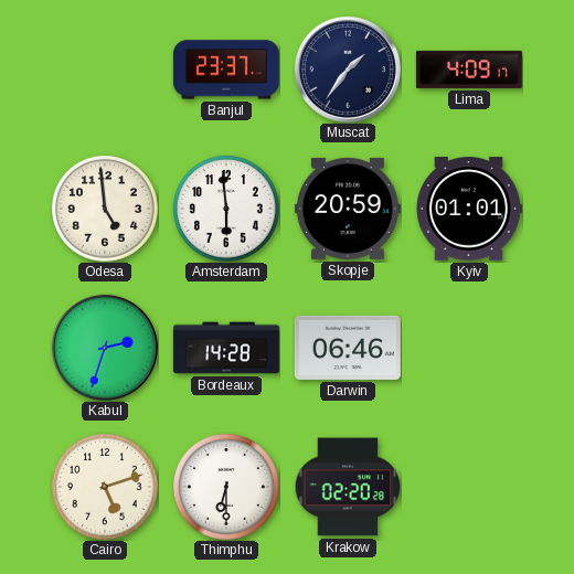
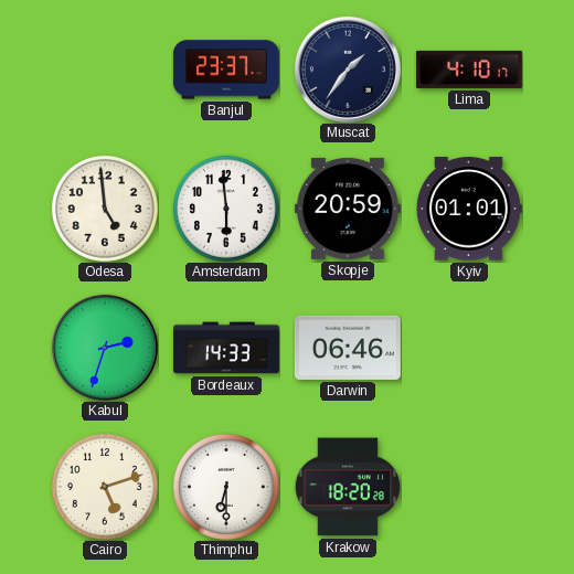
Lima: 4:09 -> 4:10 (469, 70)
Bordeaux: 14:28 -> 14:33 (226, 348)
Krakow: 02:20 -> 18:20 (348, 487)
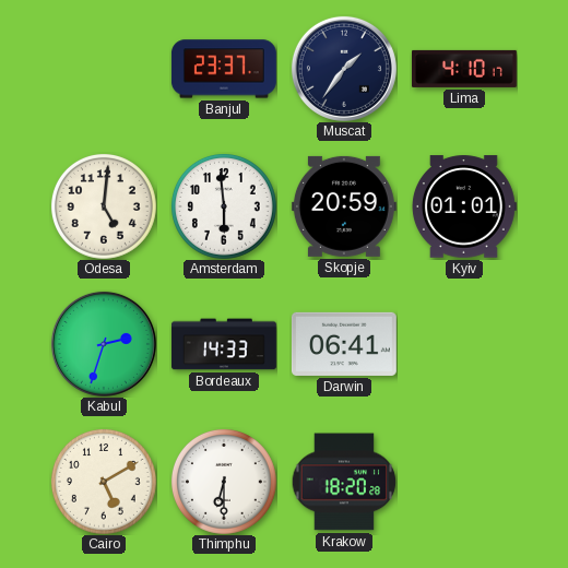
Odesa: 4:59 -> 5:01 (104, 206)
Darwin: 06:46 -> 06:41 (344, 344)
Cairo: 5:12 -> 5:10 (104, 482)
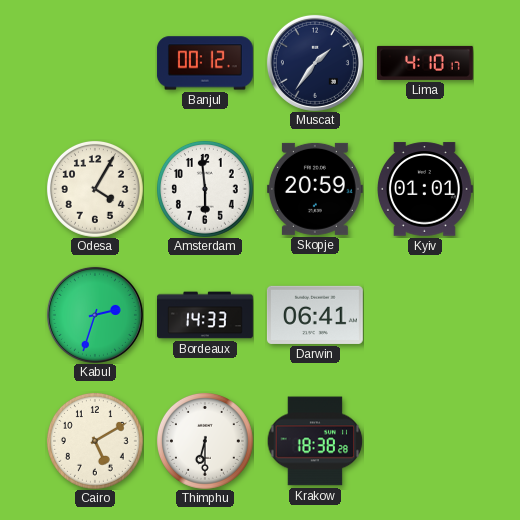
Banjul: 23:37 -> 00:12 (205, 63)
Odesa: 5:01 -> 4:05 (95, 189)
Krakow: 18:20 -> 18:38 (315, 441)
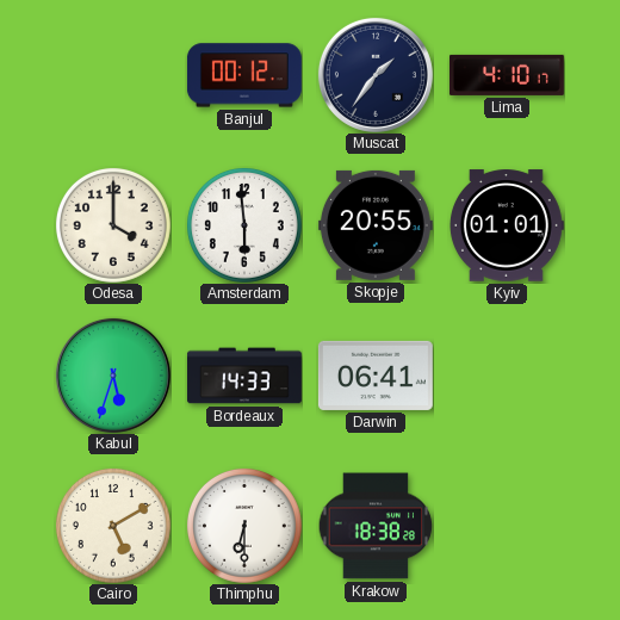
Odesa: 4:05 -> 4:00 (113, 225)
Skopje: 20:59 -> 20:55 (376, 225)
Kabul: 2:33 -> 5:33 (113, 376)
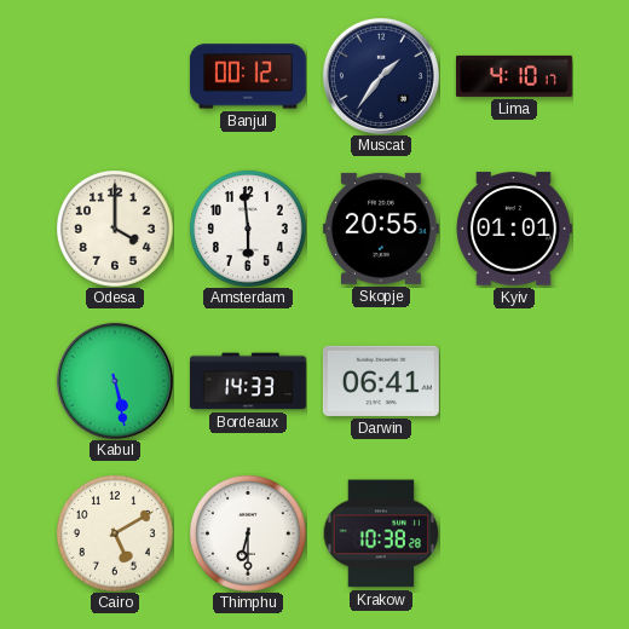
Kabul: 5:33 -> 5:28 (115, 381)
Krakow: 18:38 -> 10:38 (381, 533)
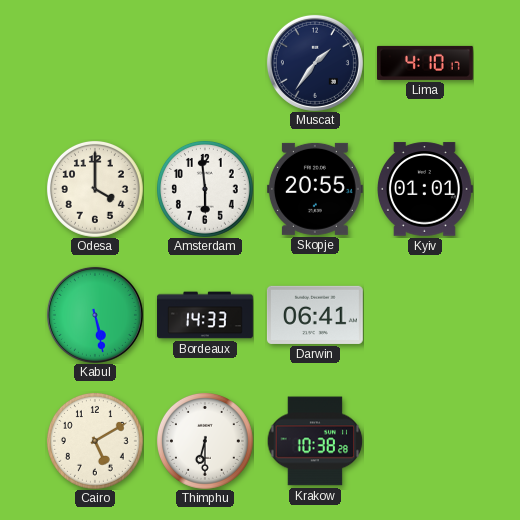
Banjul: 00:12 -> none (248, 76)
